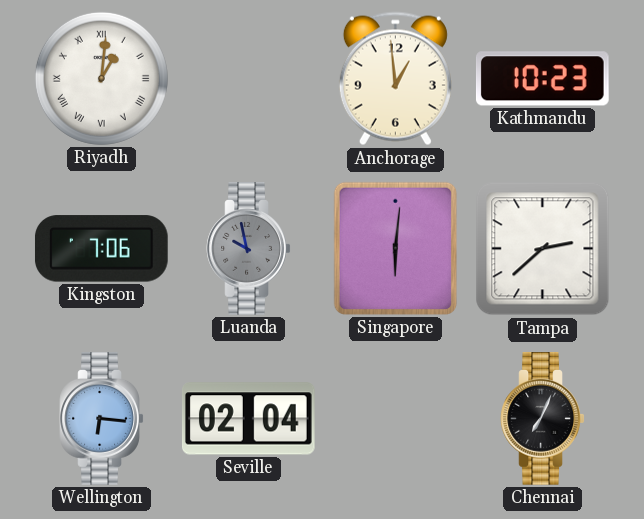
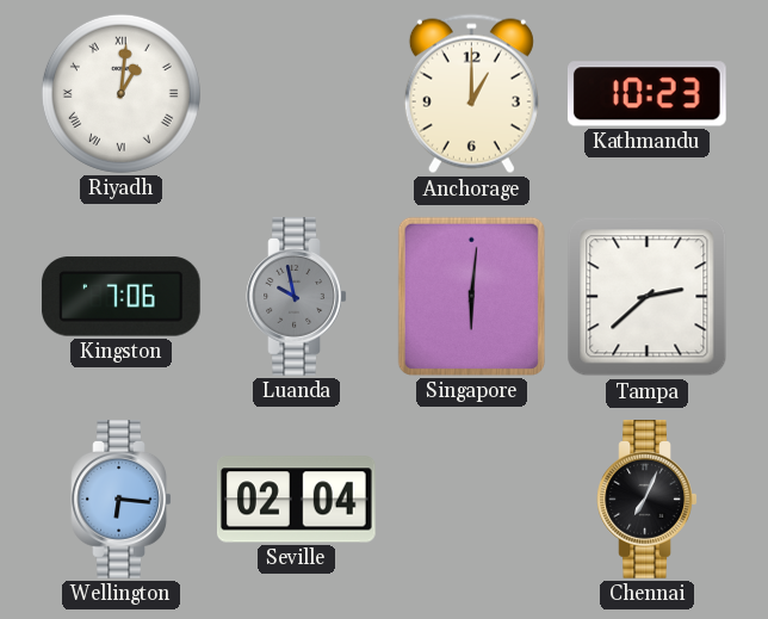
Anchorage: 12:59 -> 1:00 (471, 94)
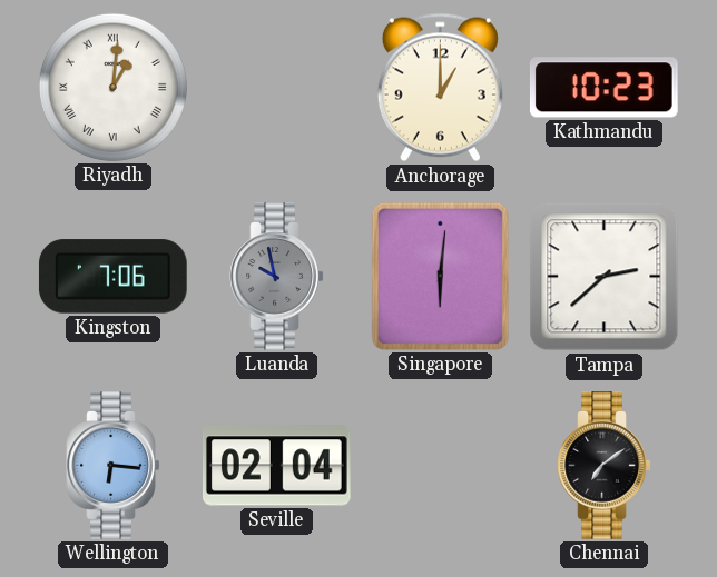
Chennai: 7:04 -> 7:09 (605, 466)
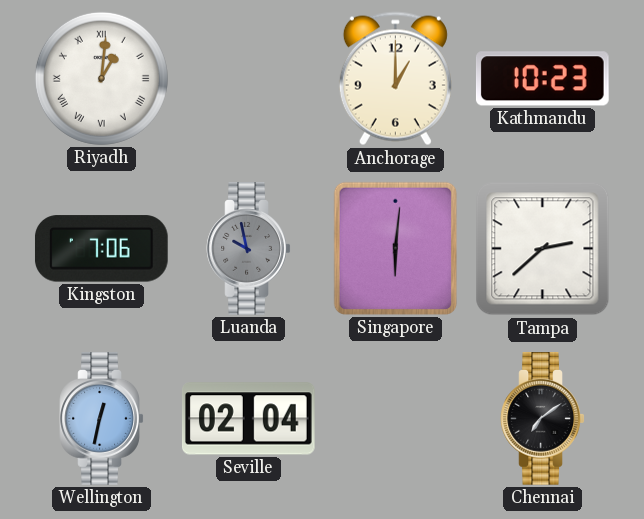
Wellington: 6:16 -> 12:32 (102, 419)
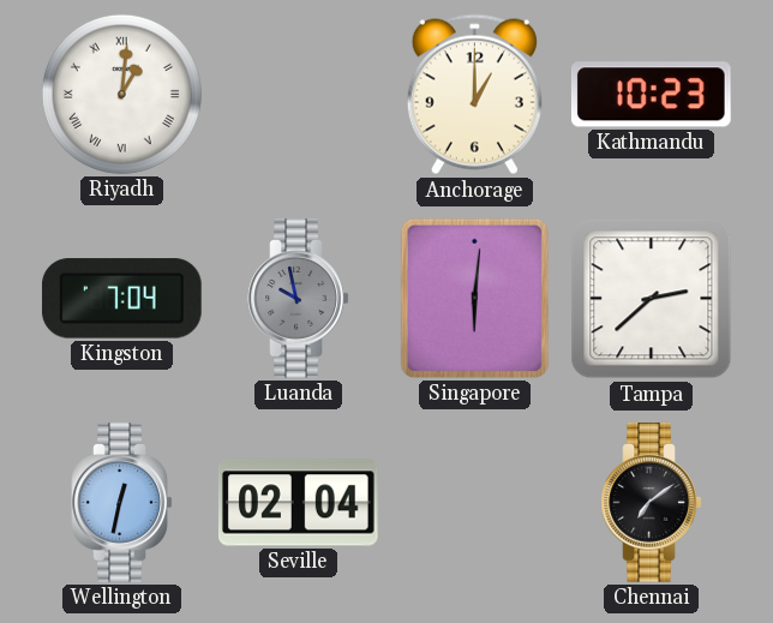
Kingston: 7:06 -> 7:04 (121, 299)
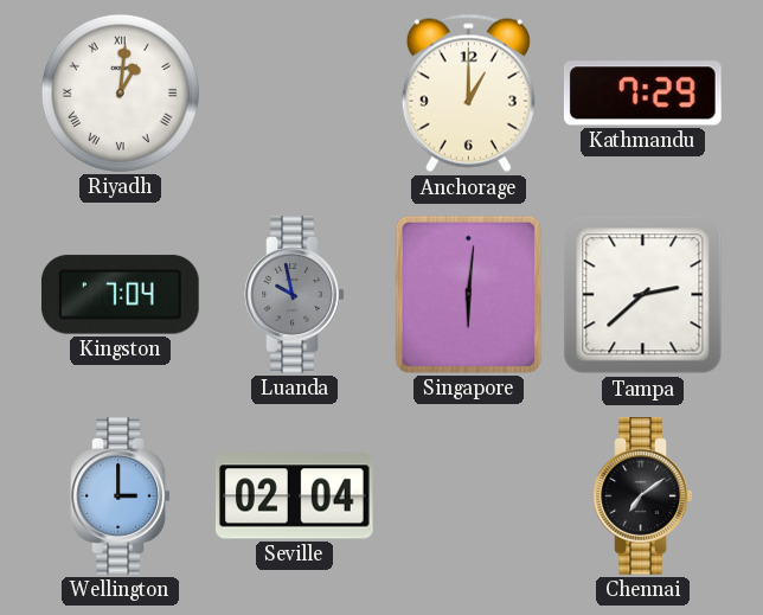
Kathmandu: 10:23 -> 7:29 (642, 94)
Wellington: 12:32 -> 3:00 (121, 497)
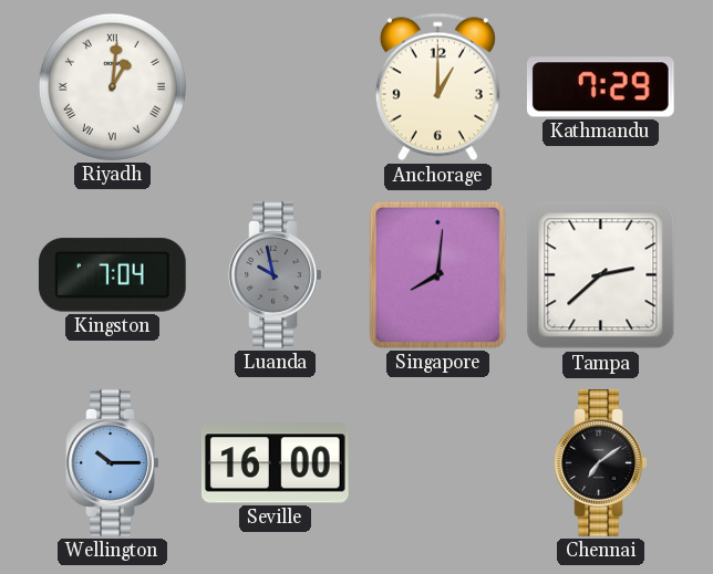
Singapore: 6:01 -> 8:01 (437, 274)
Wellington: 3:00 -> 10:15 (113, 463)
Seville: 02:04 -> 16:00 (276, 463)
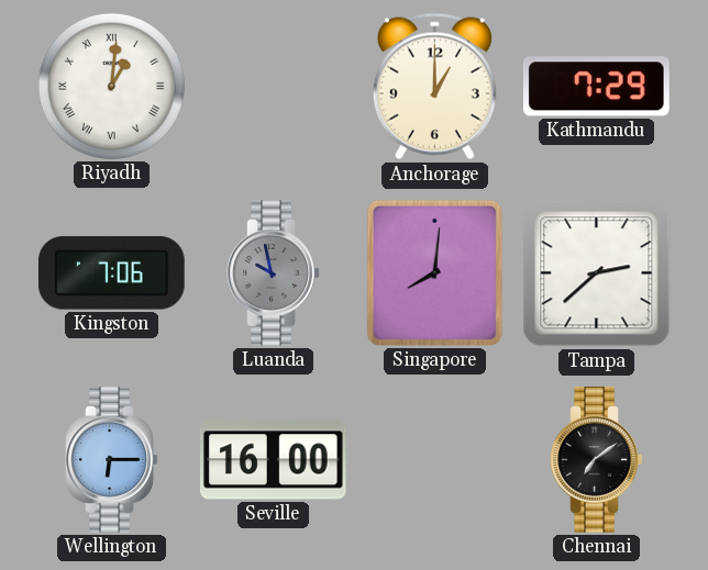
Kingston: 7:04 -> 7:06 (111, 273)
Wellington: 10:15 -> 6:15 (112, 460)
